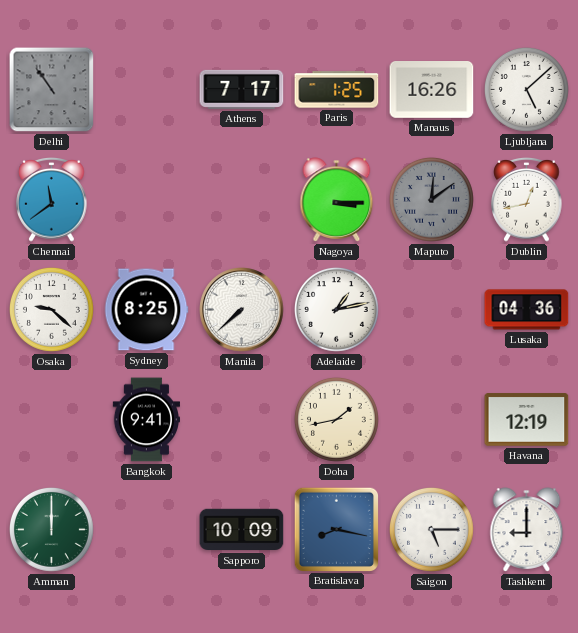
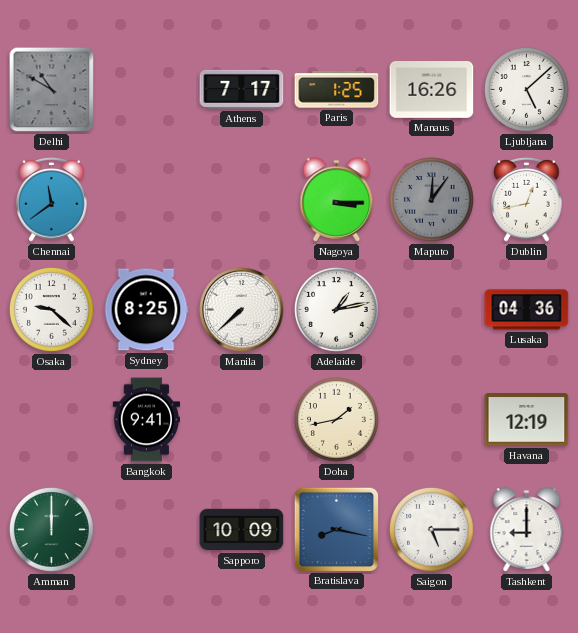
Delhi: 10:54 -> 10:50 (52, 90)
Maputo: 12:09 -> 12:06 (432, 200)
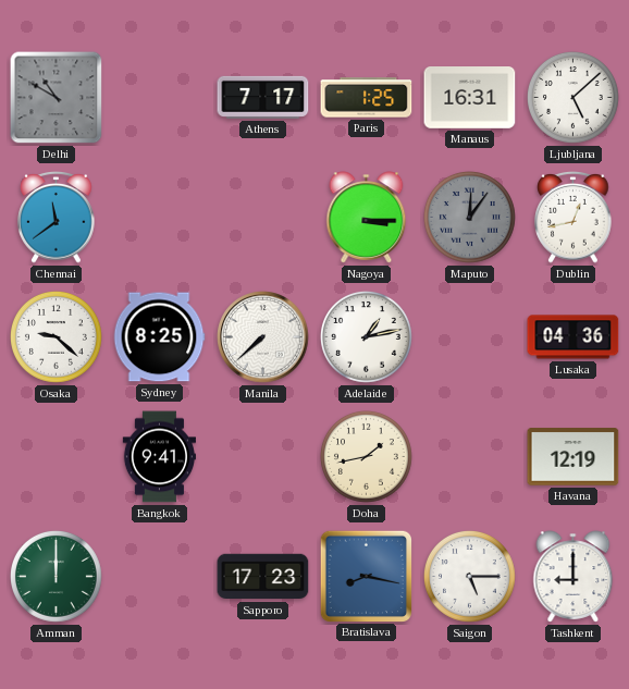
Manaus: 16:26 -> 16:31 (470, 98)
Sapporo: 10:09 -> 17:23 (263, 577)
